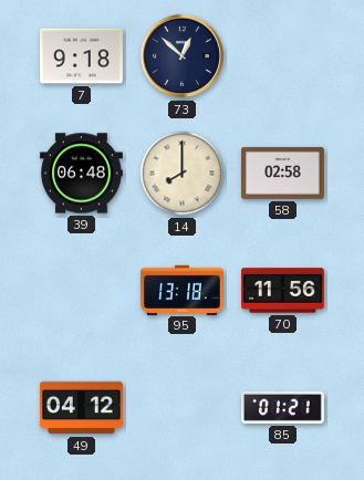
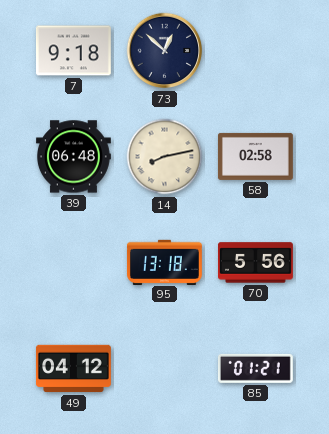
14: 8:00 -> 8:13 (165, 157)
70: 11:56 -> 5:56 (256, 263)
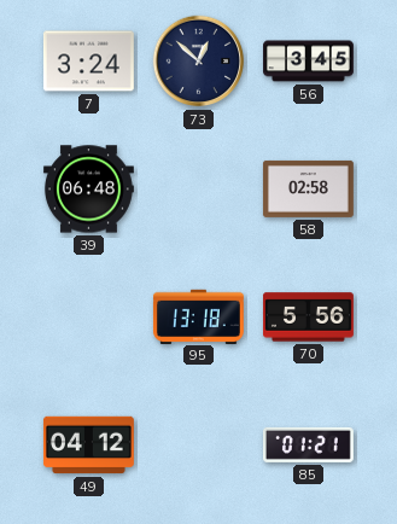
7: 9:18 -> 3:24 (88, 62)
56: none -> 3:45 (309, 62)
14: 8:13 -> none (165, 157)
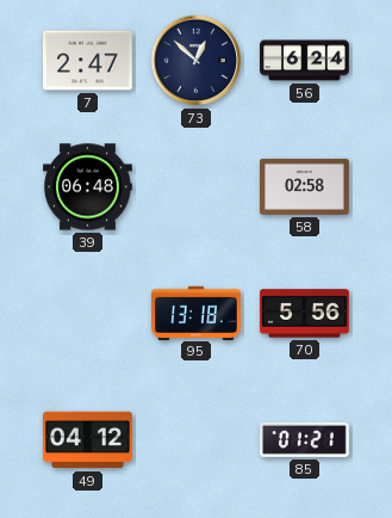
7: 3:24 -> 2:47 (87, 61)
56: 3:45 -> 6:24 (305, 61)
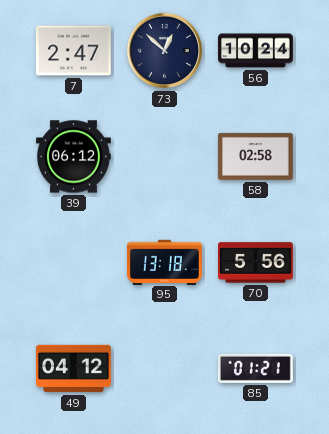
56: 6:24 -> 10:24 (256, 51)
39: 06:48 -> 06:12 (73, 157)
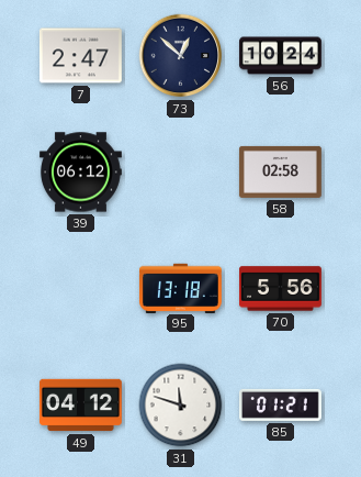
31: none -> 11:48 (181, 406)
